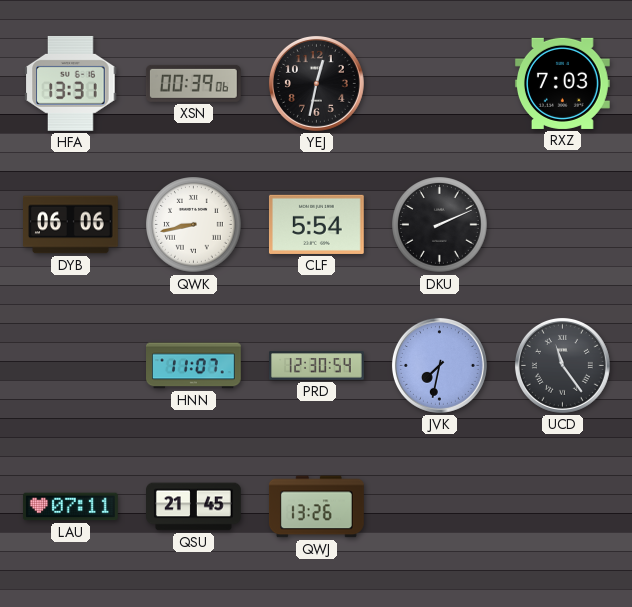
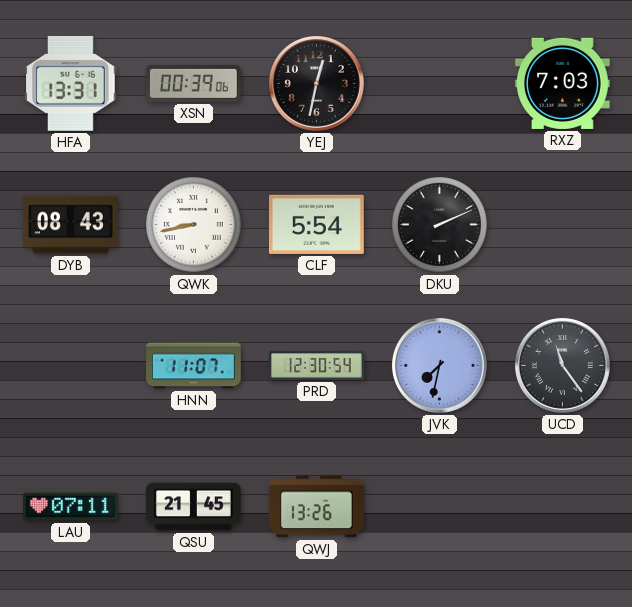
DYB: 06:06 -> 08:43 (71, 225)
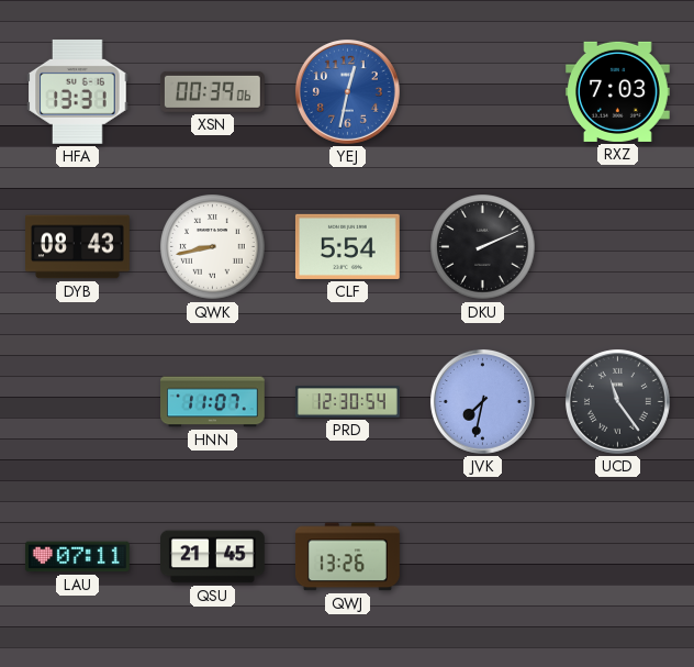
YEJ dial: black -> blue (347, 91)
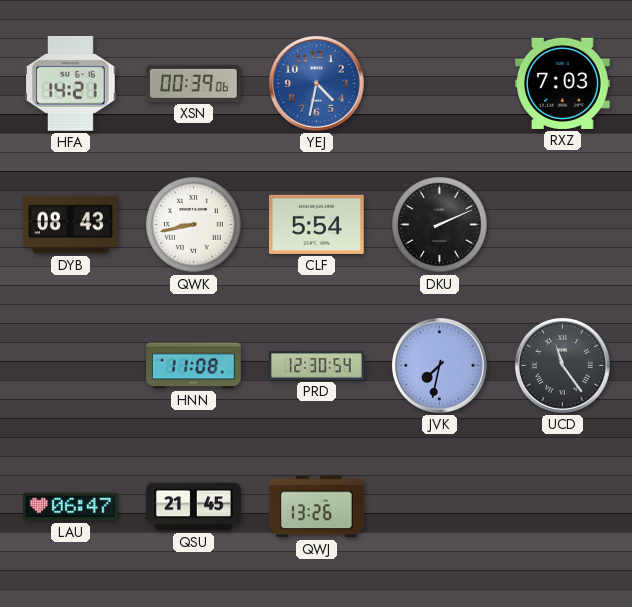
HFA: 13:31 -> 14:21 (71, 83)
YEJ: 12:32 -> 4:32 (316, 83)
HNN: 11:07 -> 11:08 (194, 366)
LAU: 07:11 -> 06:47 (70, 507)
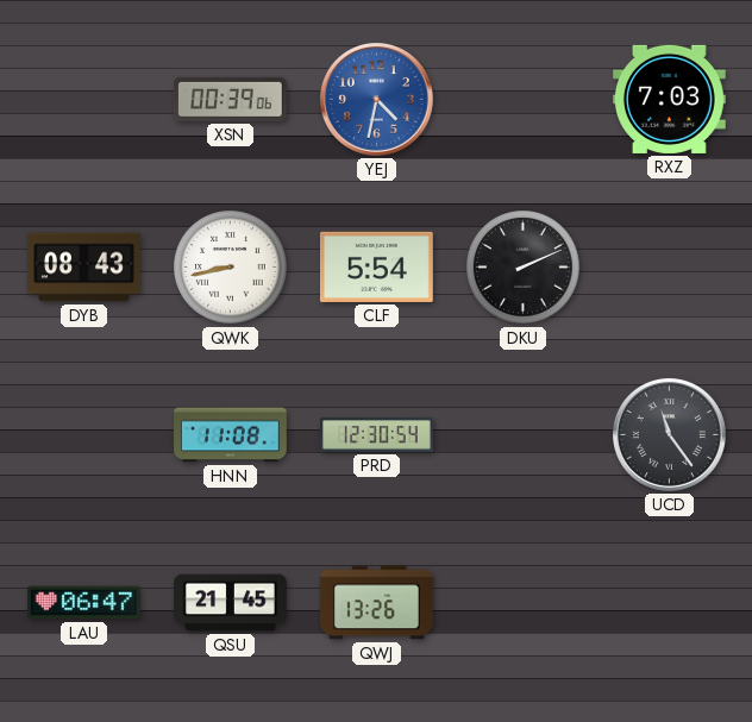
HFA: 14:21 -> none (71, 83)
JVK: 7:32 -> none (439, 365)
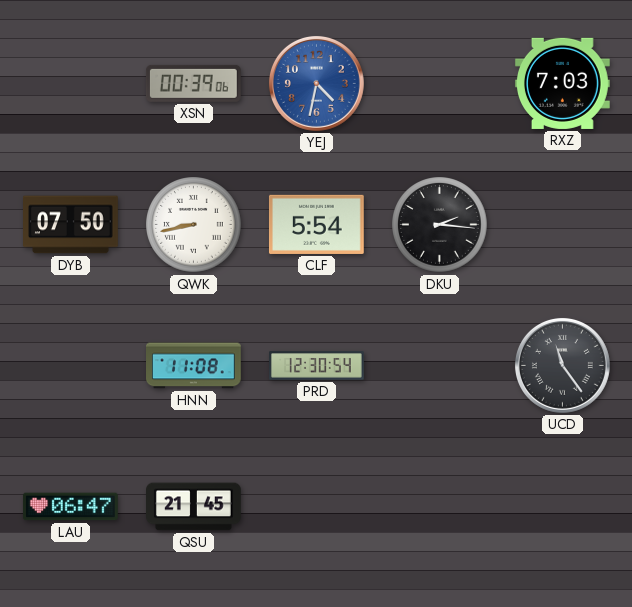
DYB: 08:43 -> 07:50 (71, 225)
DKU: 2:11 -> 2:16 (440, 225)
QWJ: 13:26 -> none (376, 603)
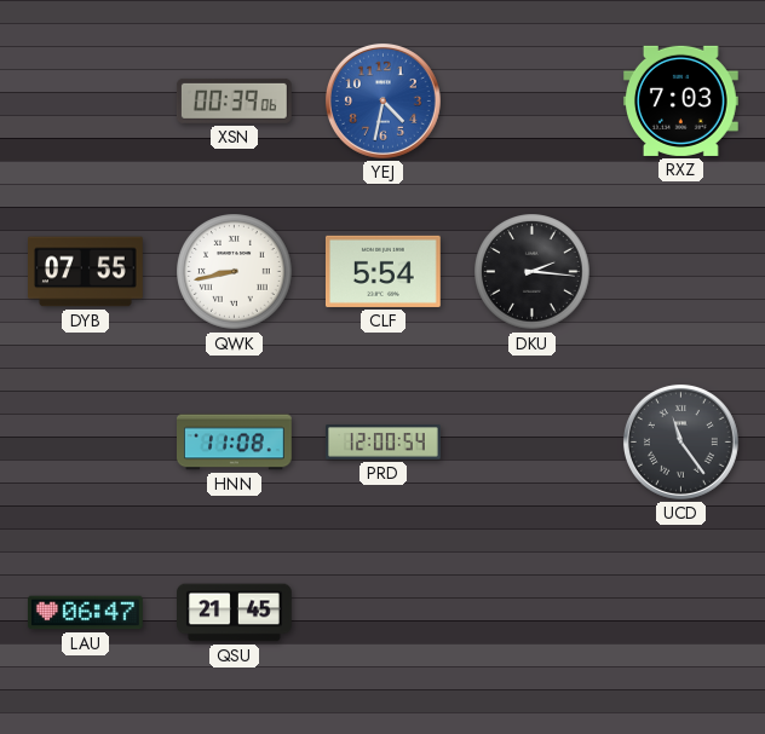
DYB: 07:50 -> 07:55 (86, 272)
PRD: 12:30 -> 12:00 (384, 443)
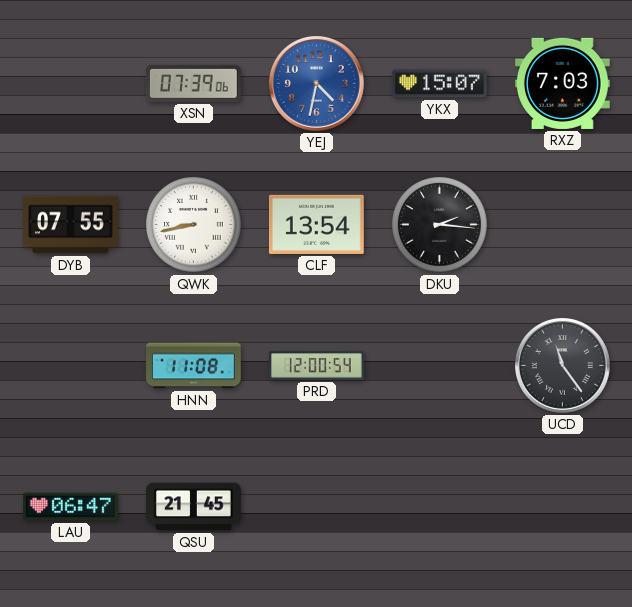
XSN: 00:39 -> 07:39 (193, 83)
YKX: none -> 15:07 (440, 84)
CLF: 5:54 -> 13:54 (316, 224)
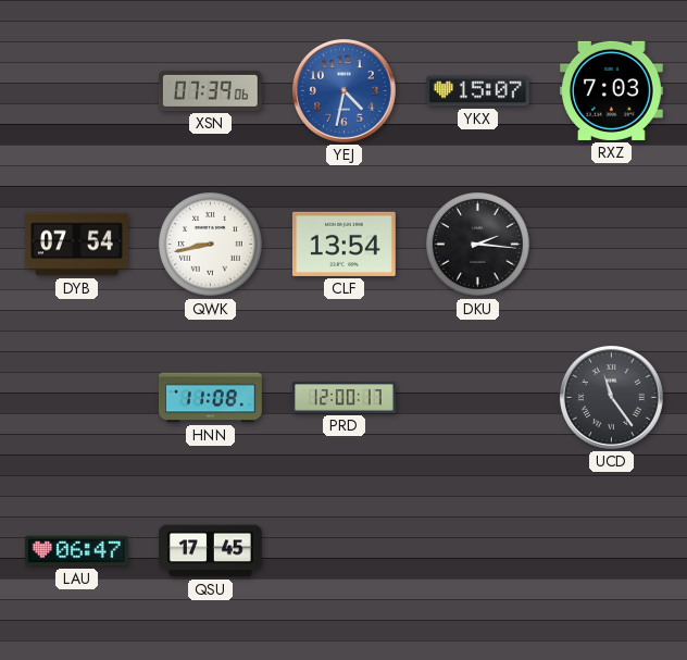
DYB: 07:55 -> 07:54 (77, 245)
PRD: 12:00:54 -> 12:00:17 (345, 398)
QSU: 21:45 -> 17:45 (211, 551)
